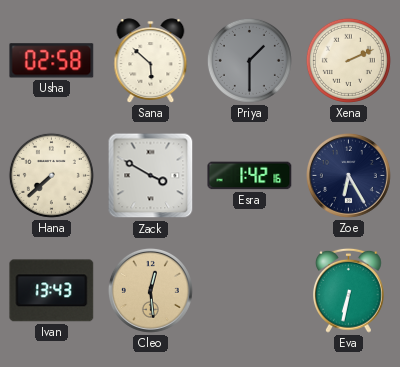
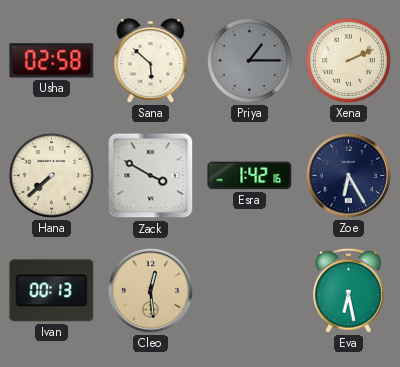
Priya: 1:30 -> 1:15 (249, 60)
Ivan: 13:43 -> 00:13 (52, 291)
Eva: 6:32 -> 6:28 (349, 290)
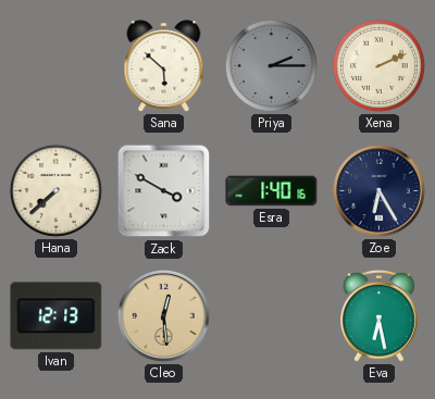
Usha: 02:58 -> none (52, 61)
Priya: 1:15 -> 2:15 (271, 65)
Esra: 1:42 -> 1:40 (272, 191)
Ivan: 00:13 -> 12:13 (57, 316)
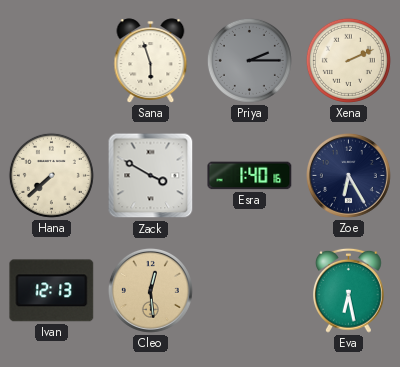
Sana: 5:52 -> 5:57 (151, 61)
